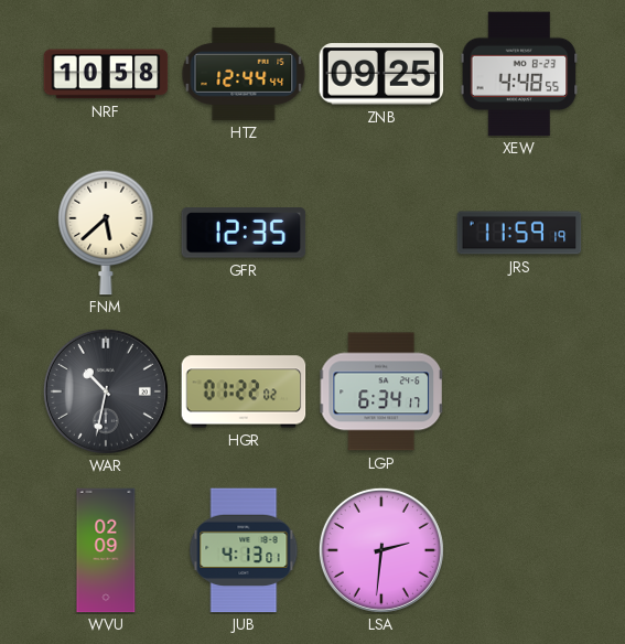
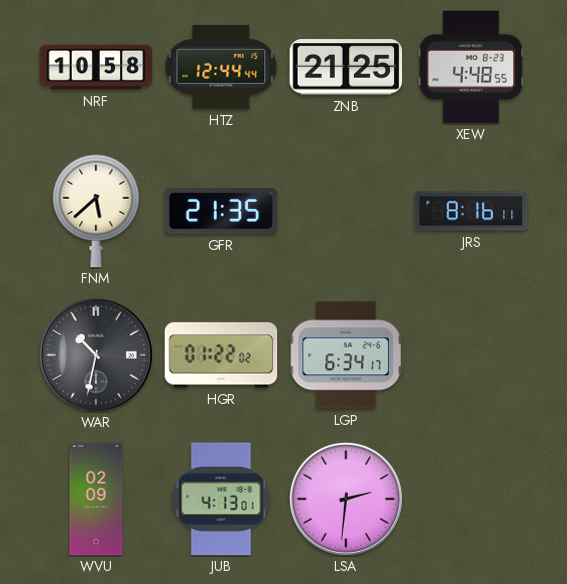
ZNB: 09:25 -> 21:25 (346, 67)
GFR: 12:35 -> 21:35 (221, 211)
JRS: 11:59 -> 8:16 (471, 211)
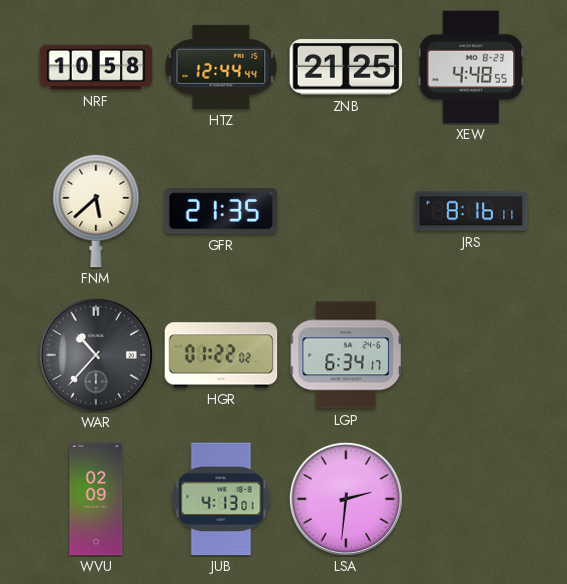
WAR: 10:32 -> 10:37 (96, 355)
